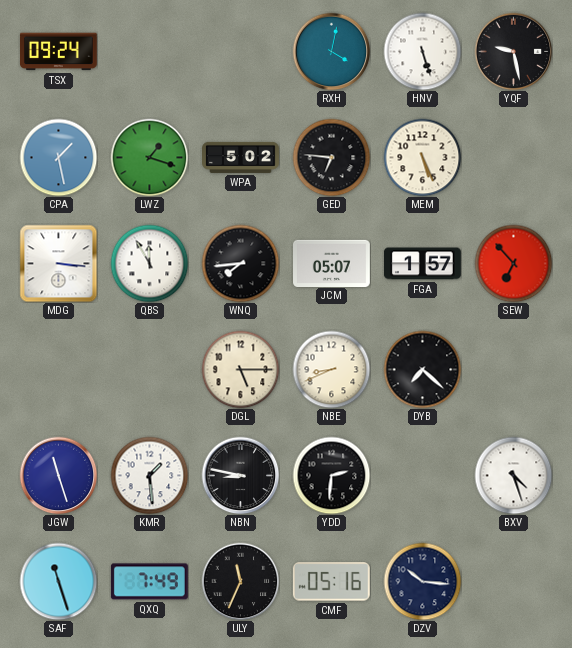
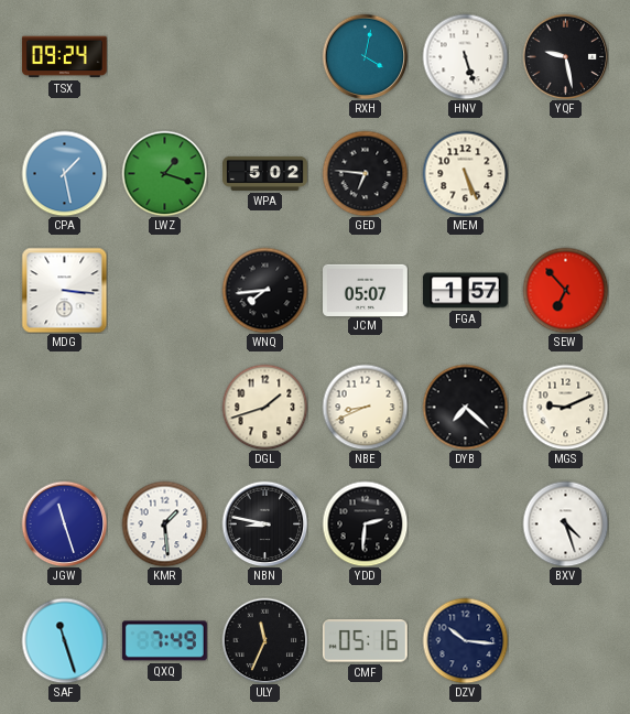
QBS: 11:55 -> none (149, 263)
DGL: 5:15 -> 1:42 (264, 407)
MGS: none -> 9:11 (565, 407)
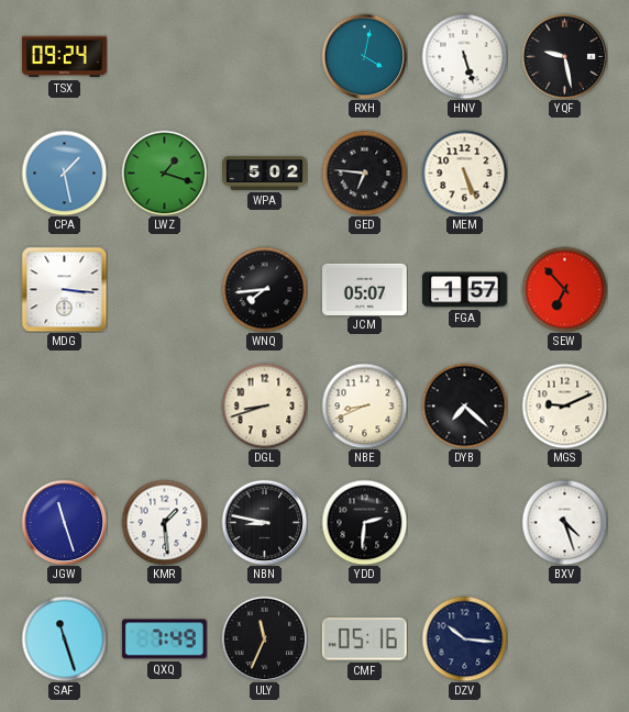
DGL: 1:42 -> 8:42 (264, 405)
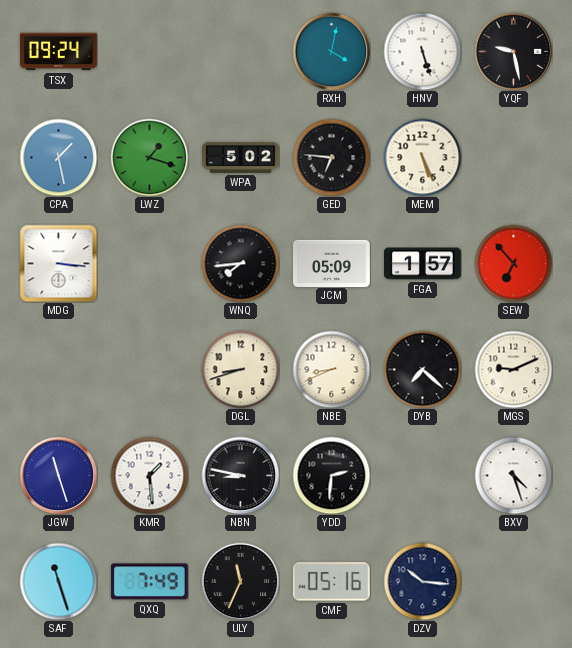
JCM: 05:07 -> 05:09 (332, 263)
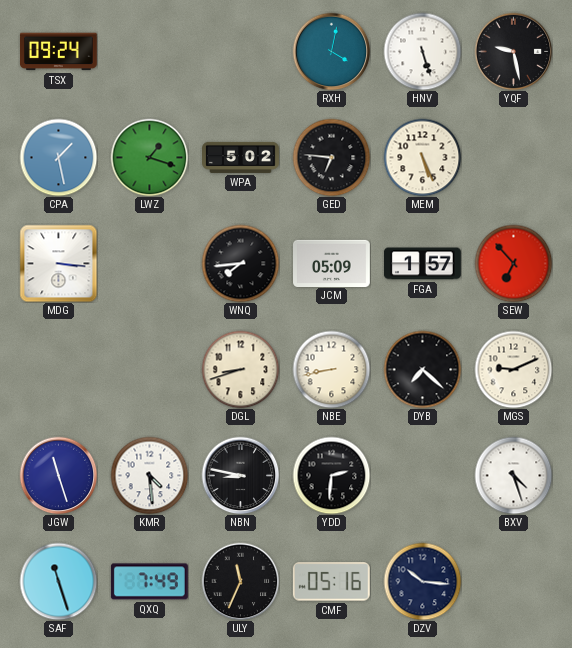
NBE: 8:41 -> 8:43 (331, 369)
KMR: 1:29 -> 4:29 (149, 475)
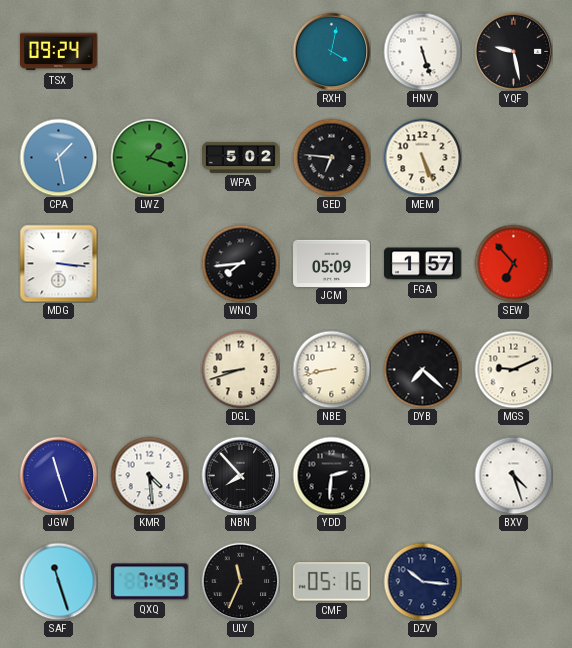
NBN: 8:47 -> 7:53 (240, 475)
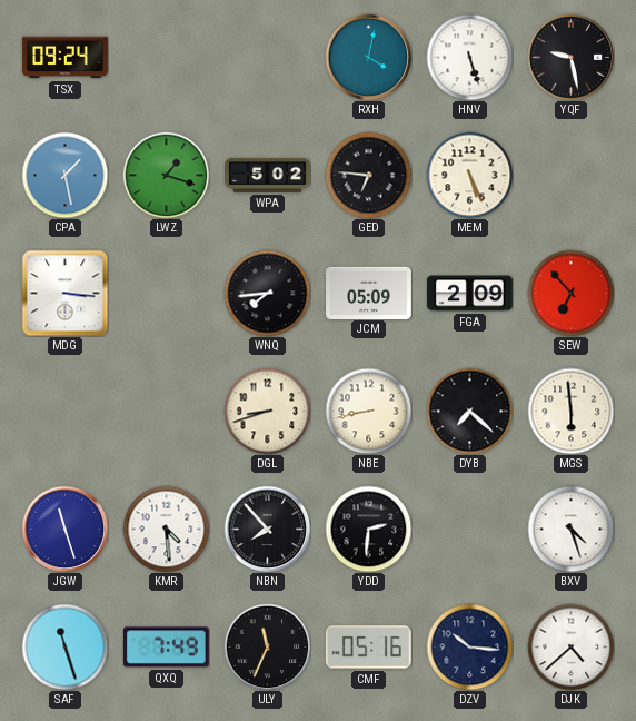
FGA: 1:57 -> 2:09 (469, 294)
MGS: 9:11 -> 5:59 (570, 411)
DJK: none -> 4:38 (570, 646)
